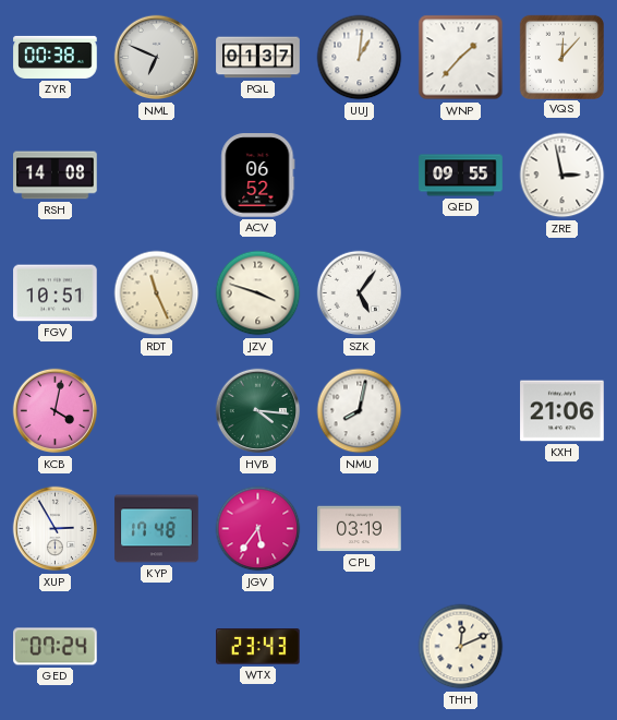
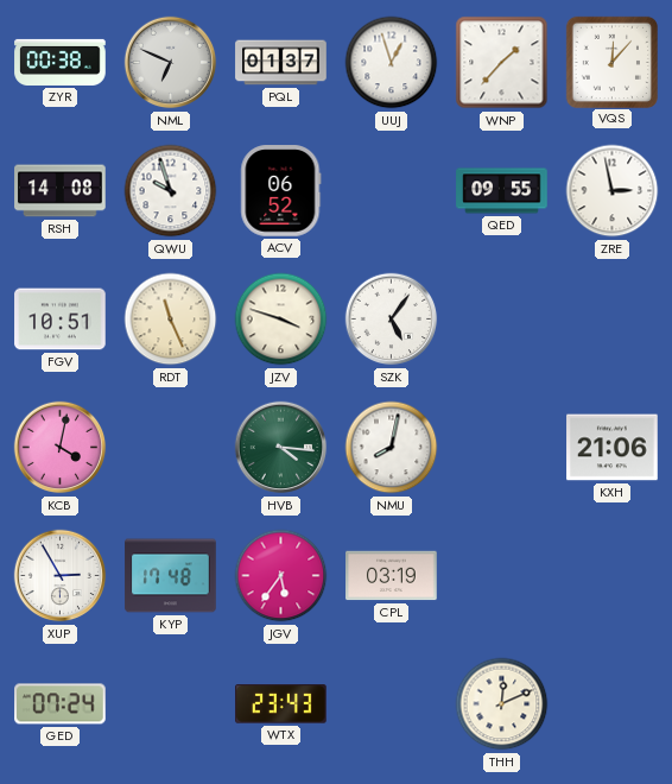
UUJ: 1:01 -> 12:57 (392, 63)
QWU: none -> 9:57 (171, 191)
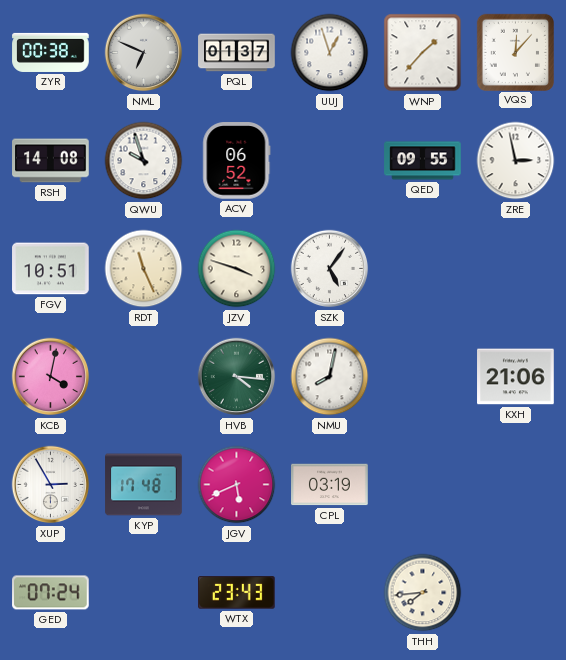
JGV: 5:36 -> 5:41 (237, 485)
THH: 12:11 -> 7:44 (423, 593)
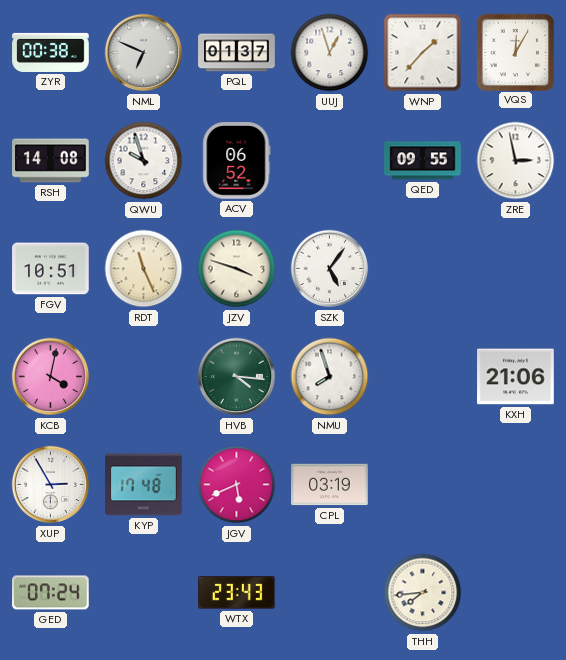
VQS: 12:07 -> 12:05 (515, 52)
NMU: 8:02 -> 7:57 (330, 377)
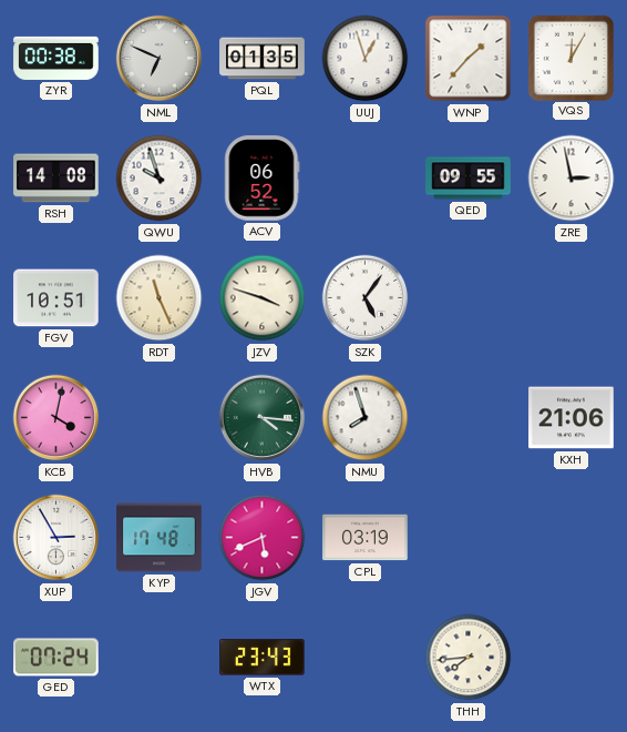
PQL: 01:37 -> 01:35 (263, 59)
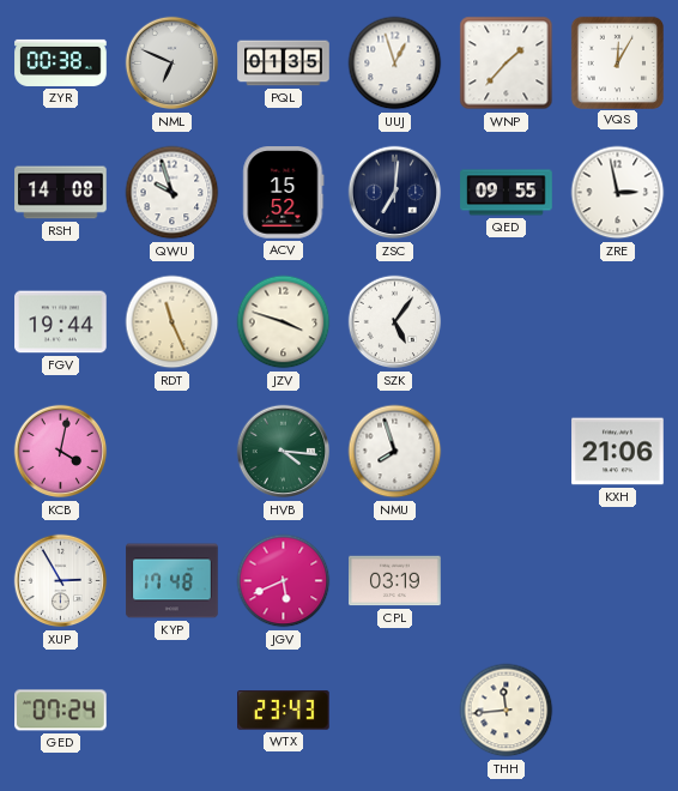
ACV: 06:52 -> 15:52 (284, 193)
ZSC: none -> 7:01 (395, 193)
FGV: 10:51 -> 19:44 (61, 322)
THH: 7:44 -> 11:44 (507, 711)
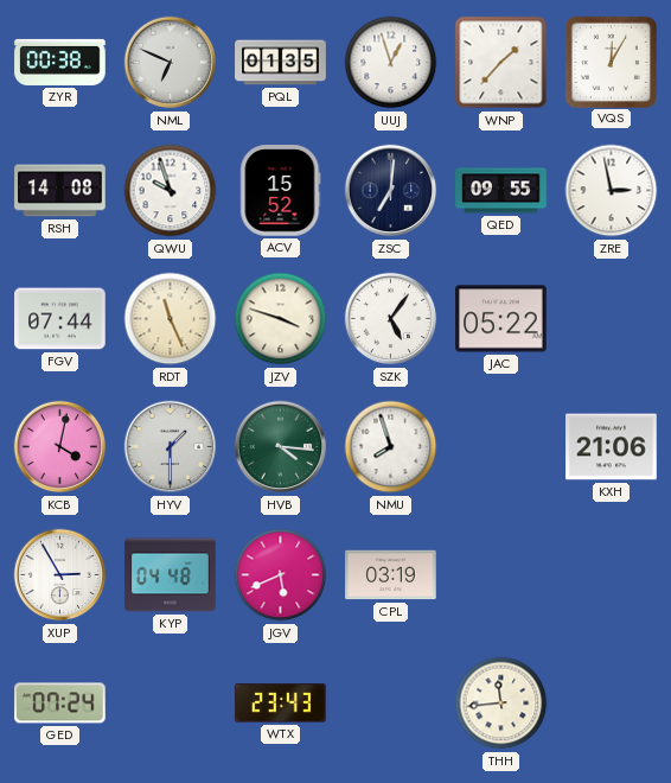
FGV: 19:44 -> 07:44 (60, 319)
JAC: none -> 05:22 (501, 319)
HYV: none -> 1:30 (171, 447)
KYP: 17:48 -> 04:48 (171, 575)
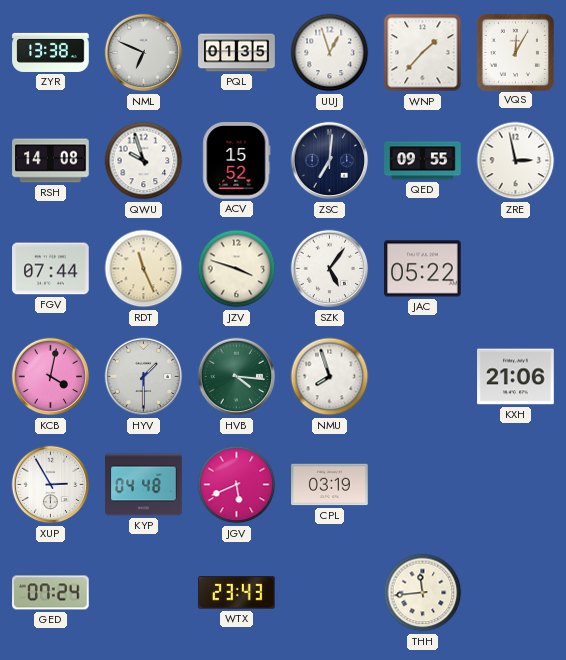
ZYR: 00:38 -> 13:38 (51, 52)
